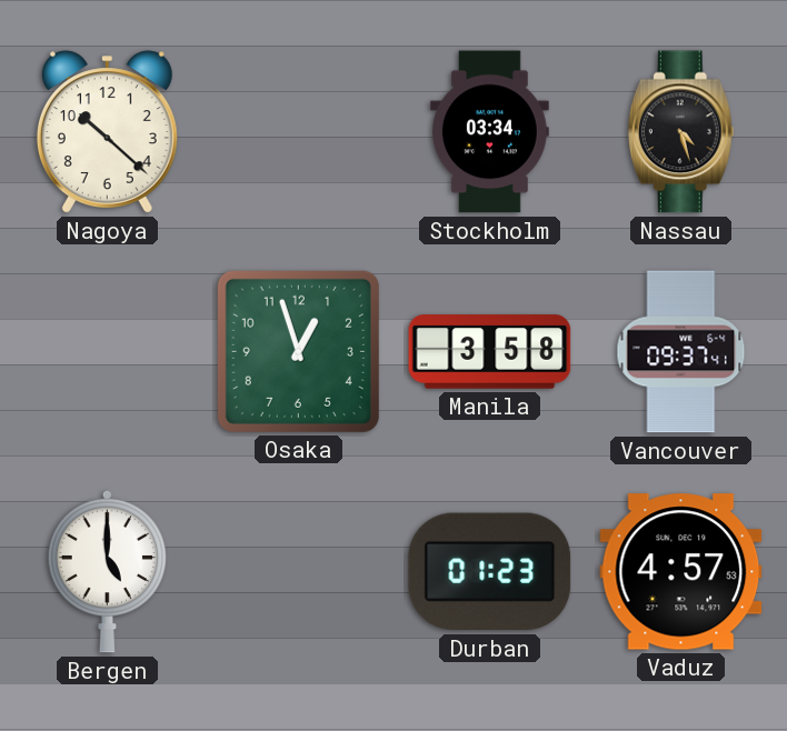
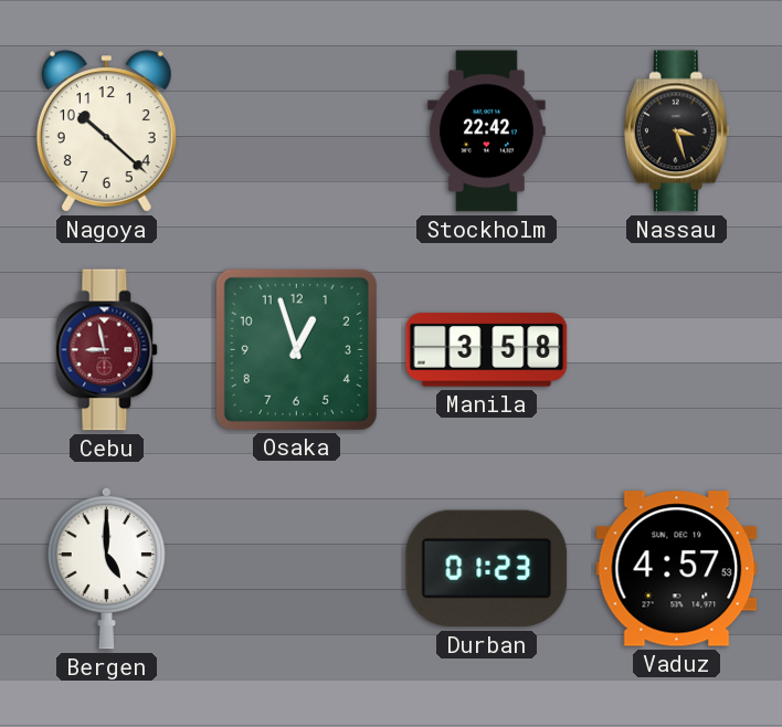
Stockholm: 03:34 -> 22:42 (486, 131)
Nassau: 4:27 -> 3:27 (676, 131)
Cebu: none -> 8:58 (107, 350)
Vancouver: 09:37 -> none (681, 352)
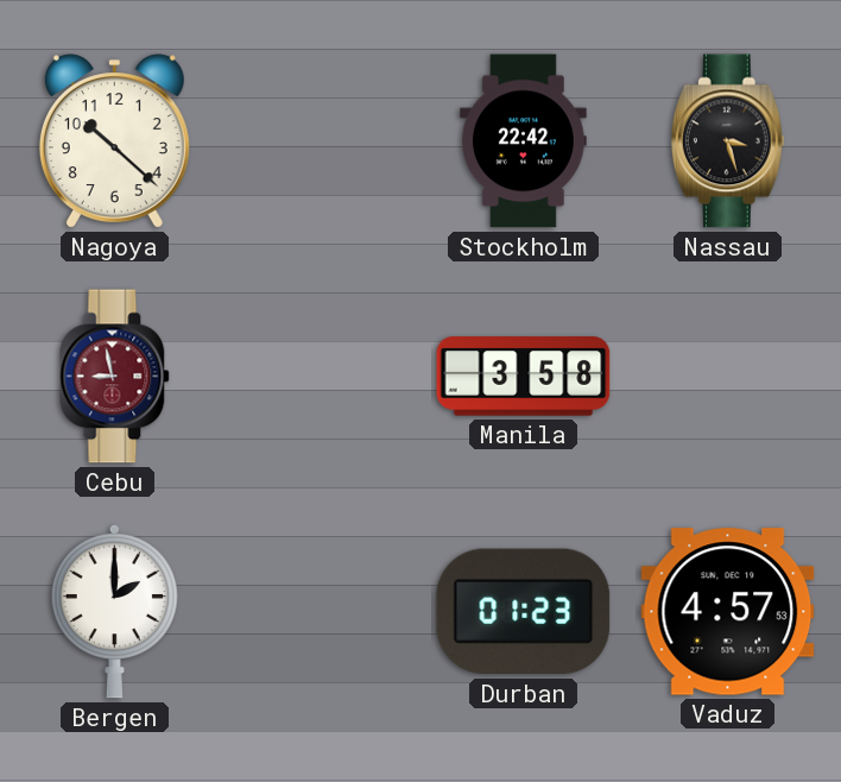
Osaka: 12:57 -> none (296, 349)
Bergen: 5:00 -> 2:00 (114, 611)
